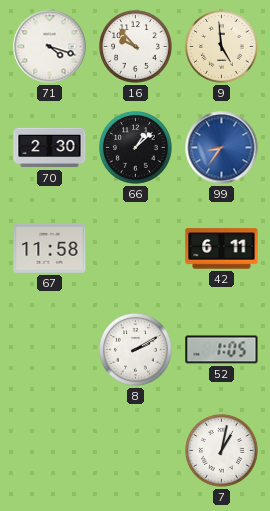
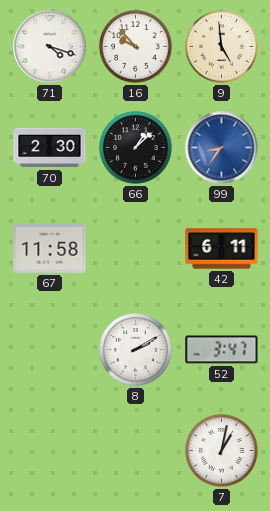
52: 1:05 -> 3:47 (222, 350)
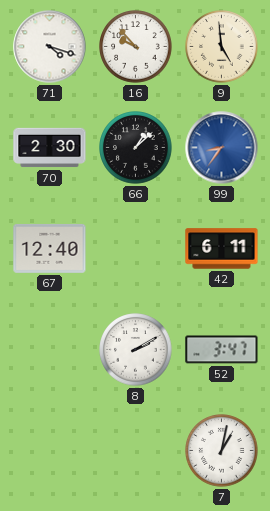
67: 11:58 -> 12:40 (50, 248)
